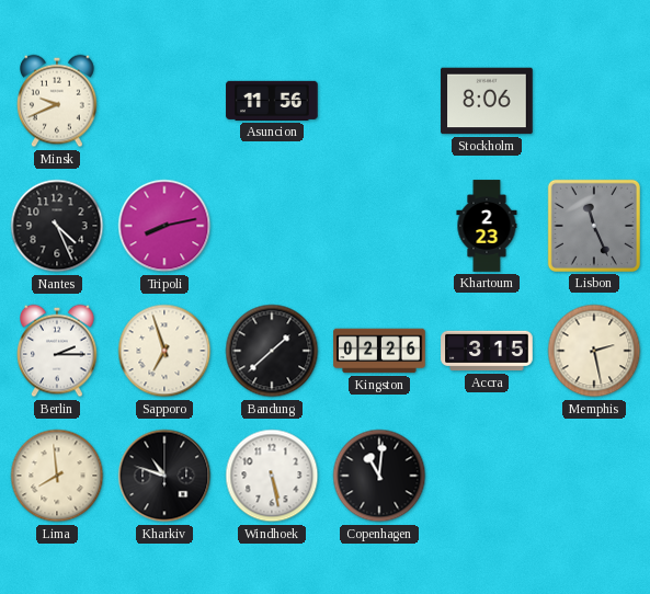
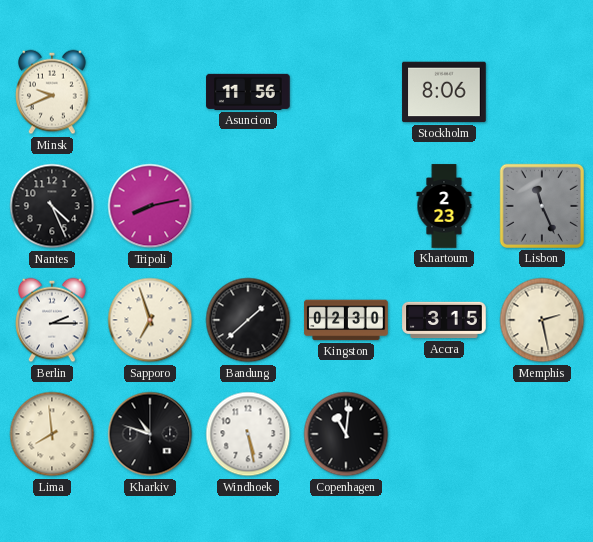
Kingston: 02:26 -> 02:30 (346, 320)
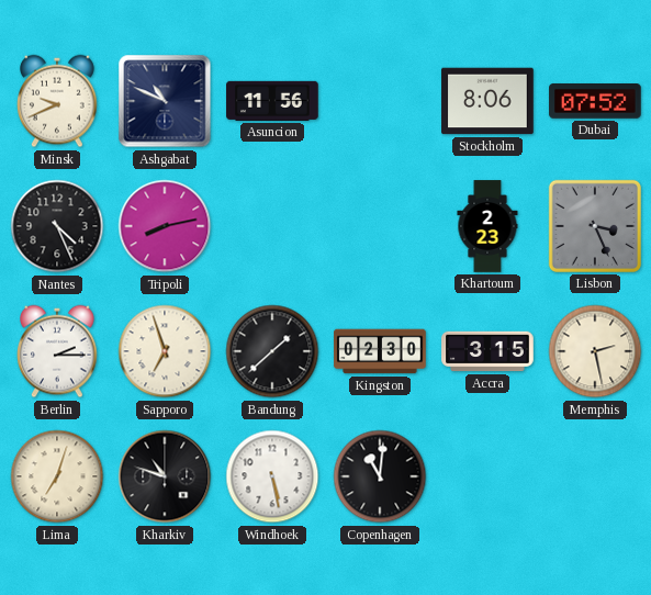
Ashgabat: none -> 10:49 (165, 101)
Dubai: none -> 07:52 (595, 102)
Lisbon: 11:26 -> 3:26 (595, 226)
Lima: 7:59 -> 7:03 (57, 476)
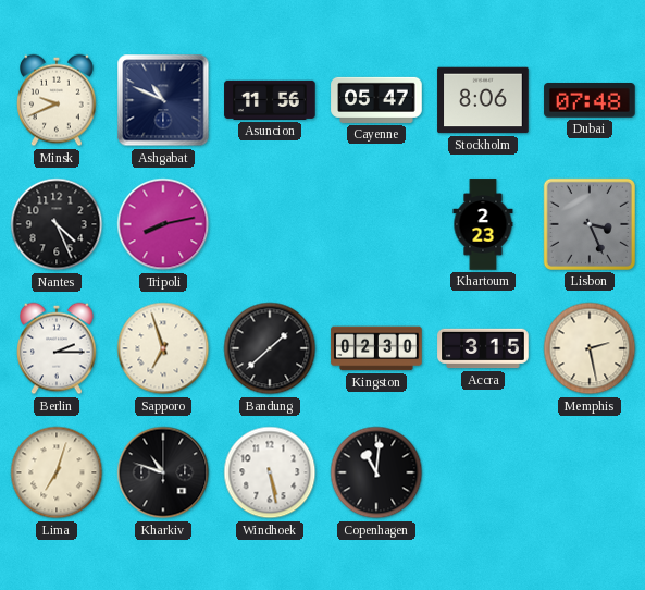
Cayenne: none -> 05:47 (376, 100)
Dubai: 07:52 -> 07:48 (590, 101)
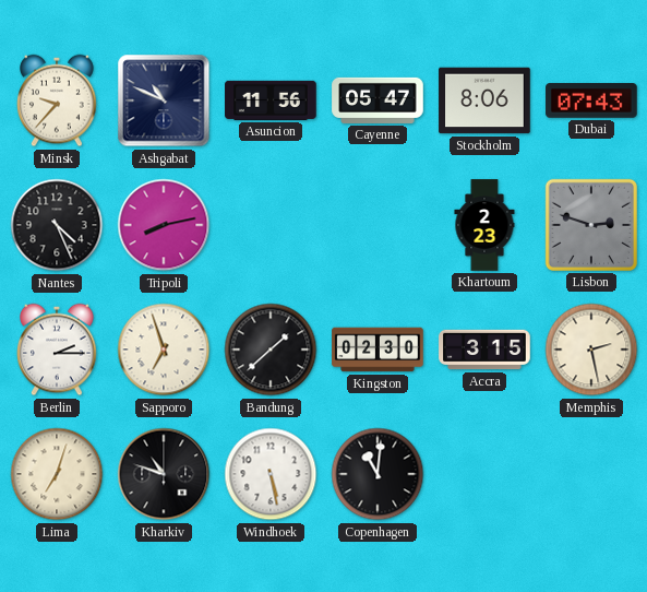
Minsk: 9:41 -> 9:37 (57, 100)
Dubai: 07:48 -> 07:43 (591, 102)
Lisbon: 3:26 -> 2:48 (591, 225)
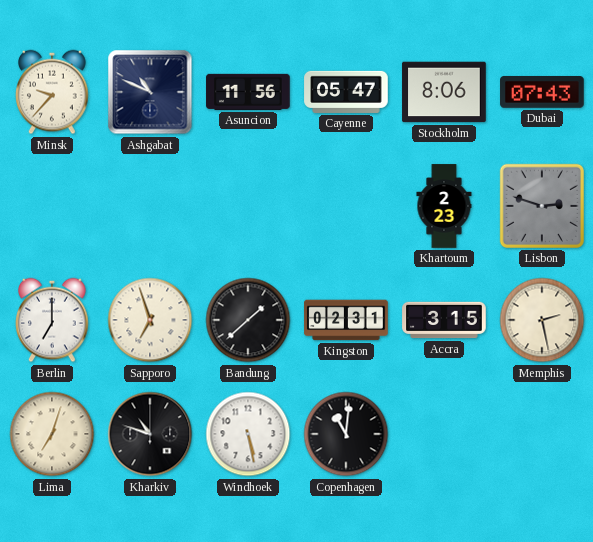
Nantes: 4:26 -> none (57, 225)
Tripoli: 8:13 -> none (164, 225)
Berlin: 2:15 -> 7:00 (52, 320)
Kingston: 02:30 -> 02:31 (346, 320)
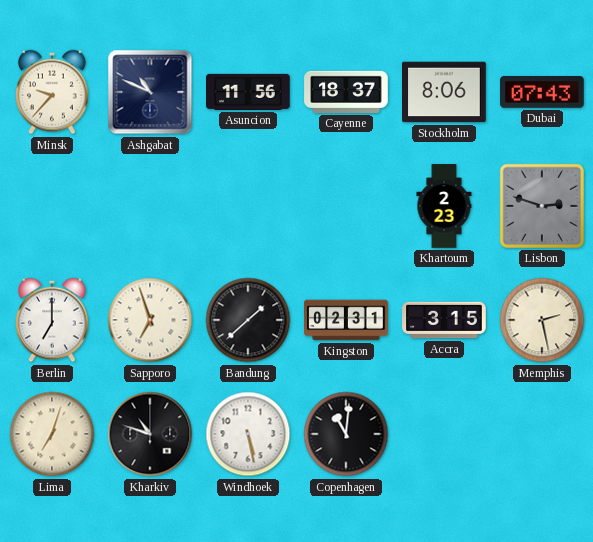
Cayenne: 05:47 -> 18:37 (346, 92)
